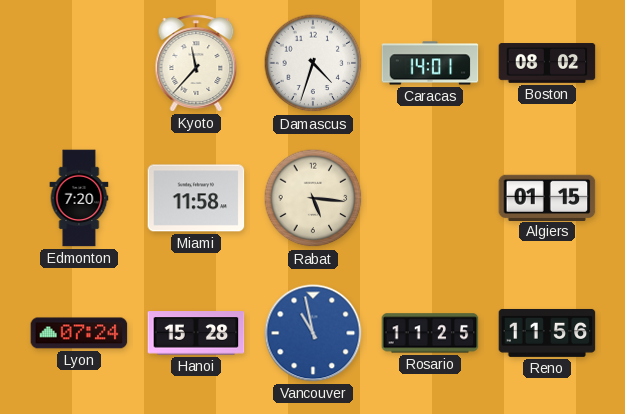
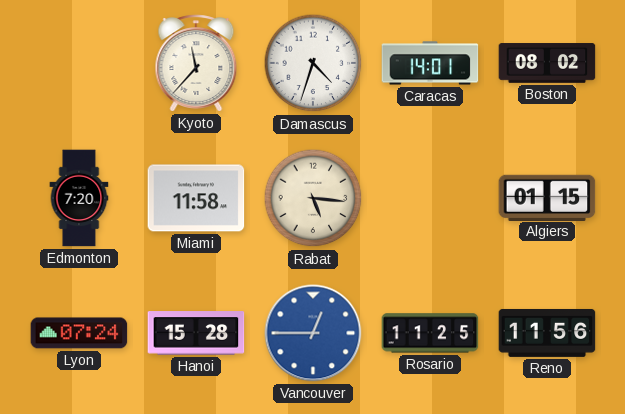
Vancouver: 10:58 -> 12:45 (313, 333)
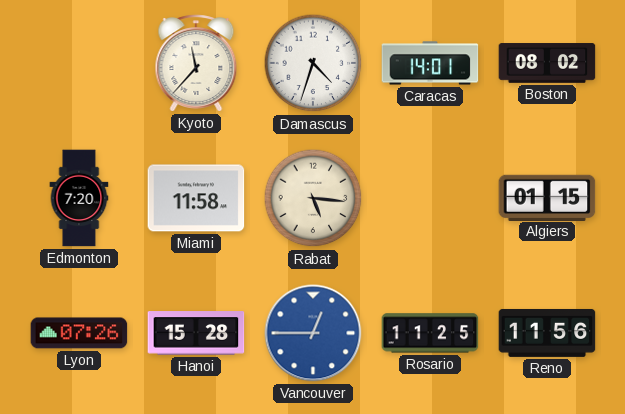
Lyon: 07:24 -> 07:26 (79, 333)
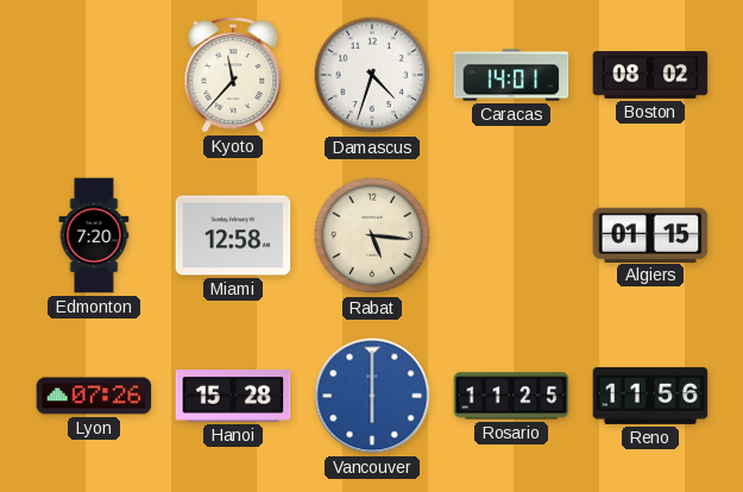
Miami: 11:58 -> 12:58 (233, 235)
Vancouver: 12:45 -> 6:00 (372, 396)
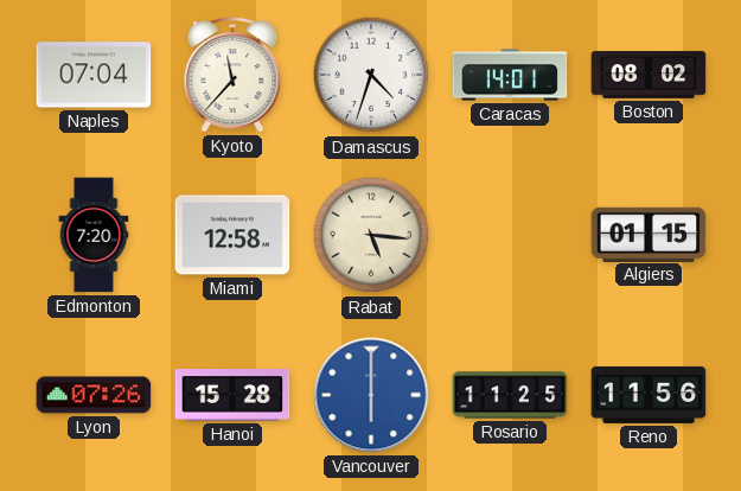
Naples: none -> 07:04 (94, 75)
